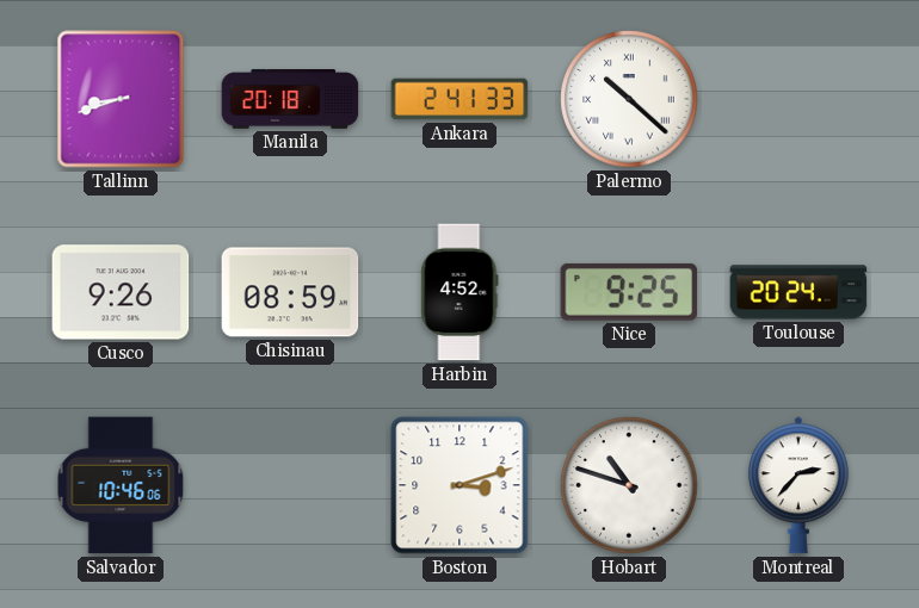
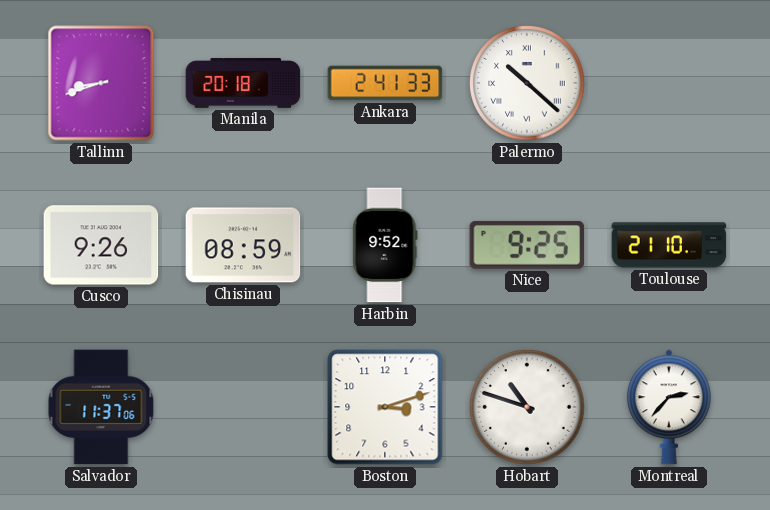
Harbin: 4:52 -> 9:52 (385, 245)
Toulouse: 20:24 -> 21:10 (669, 245)
Salvador: 10:46 -> 11:37 (101, 407)
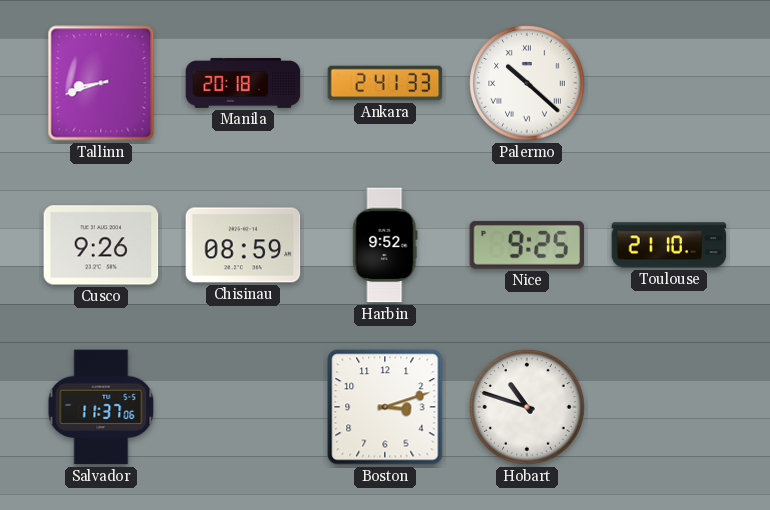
Montreal: 2:37 -> none (669, 407)
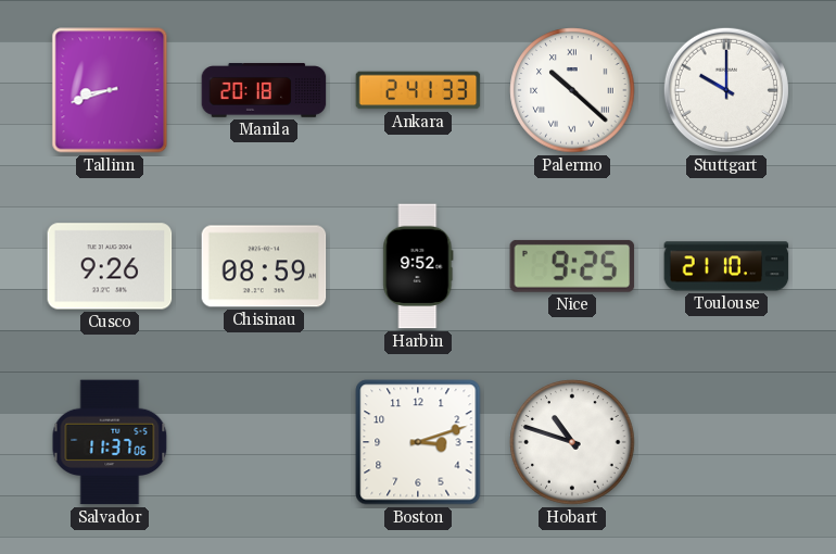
Stuttgart: none -> 10:00 (726, 90)
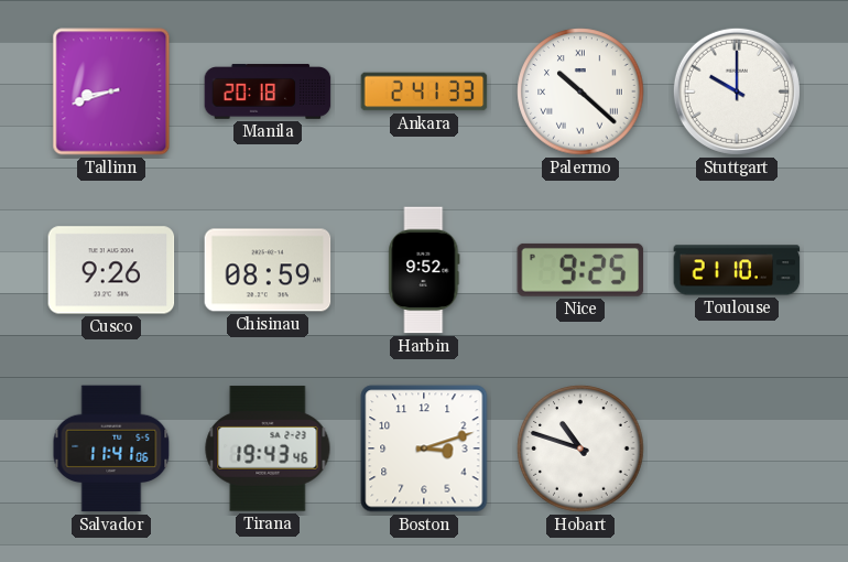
Salvador: 11:37 -> 11:41 (111, 448)
Tirana: none -> 19:43 (268, 448)
